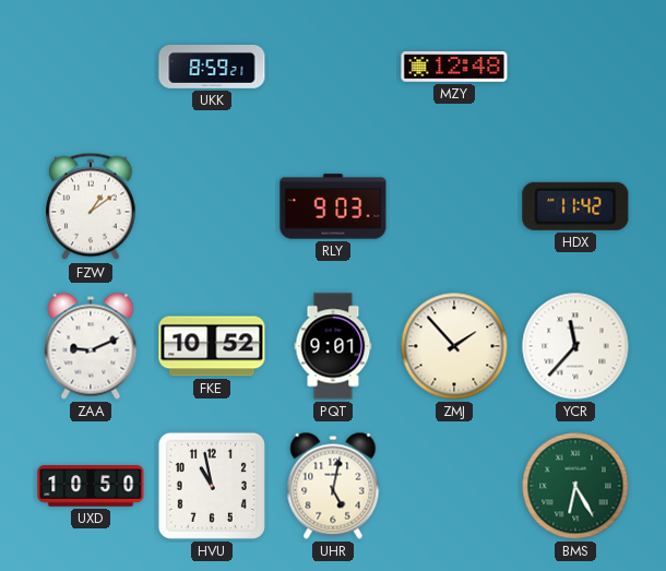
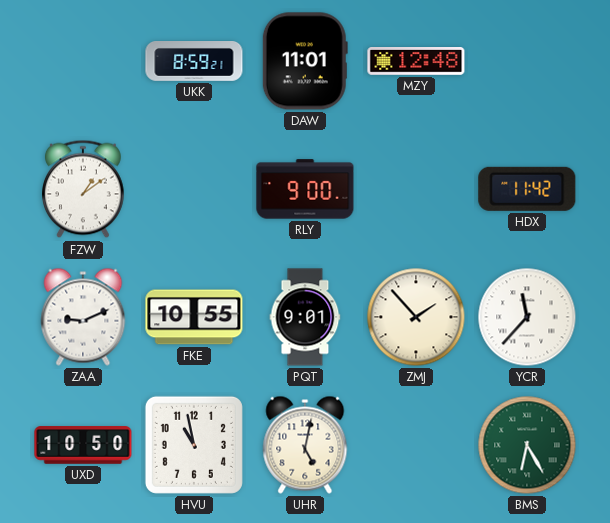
DAW: none -> 11:01 (305, 61)
RLY: 9:03 -> 9:00 (305, 189)
FKE: 10:52 -> 10:55 (194, 317)
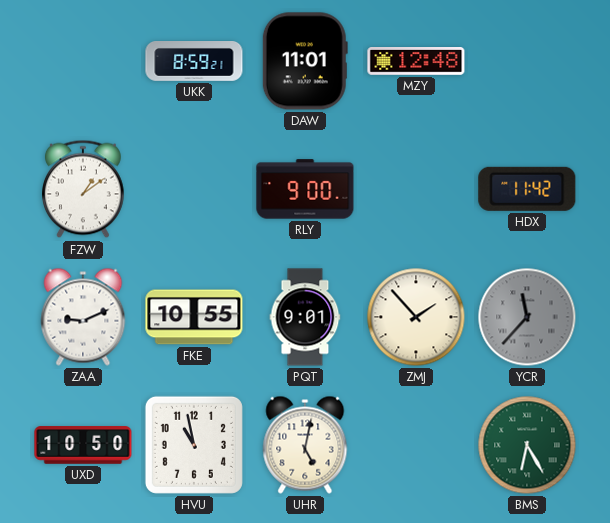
YCR dial: white -> grey (527, 317)
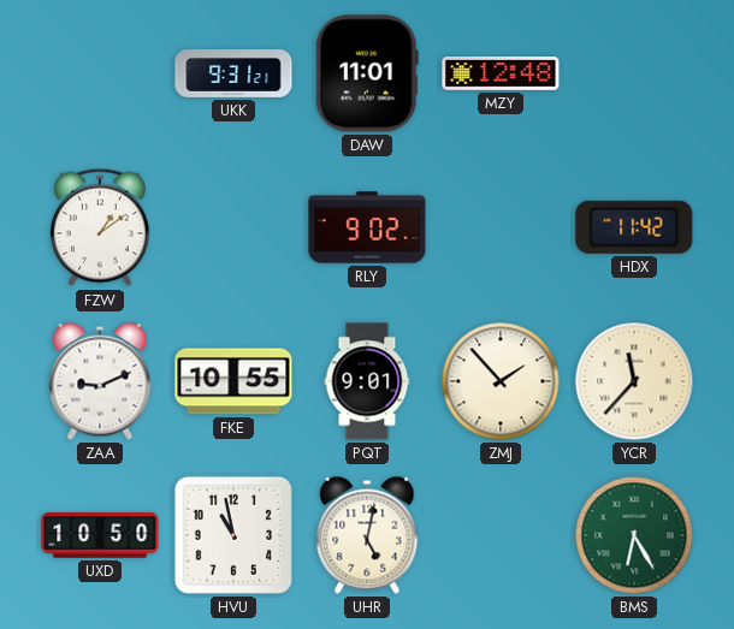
UKK: 8:59 -> 9:31 (233, 75)
RLY: 9:00 -> 9:02 (367, 227)
YCR dial: grey -> cream (634, 381)
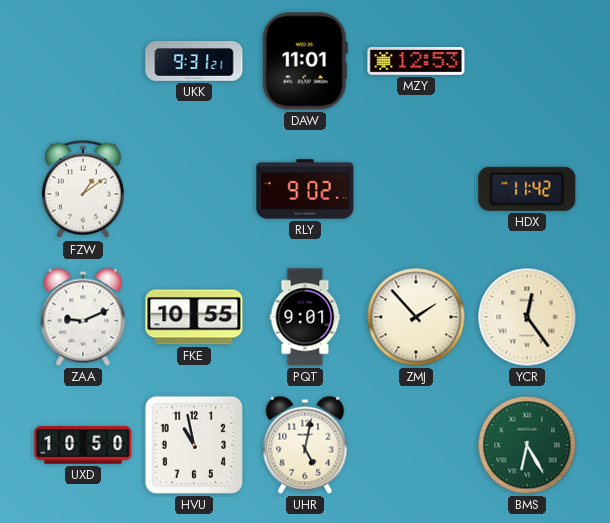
MZY: 12:48 -> 12:53 (416, 62)
YCR: 11:37 -> 12:24 (527, 317)
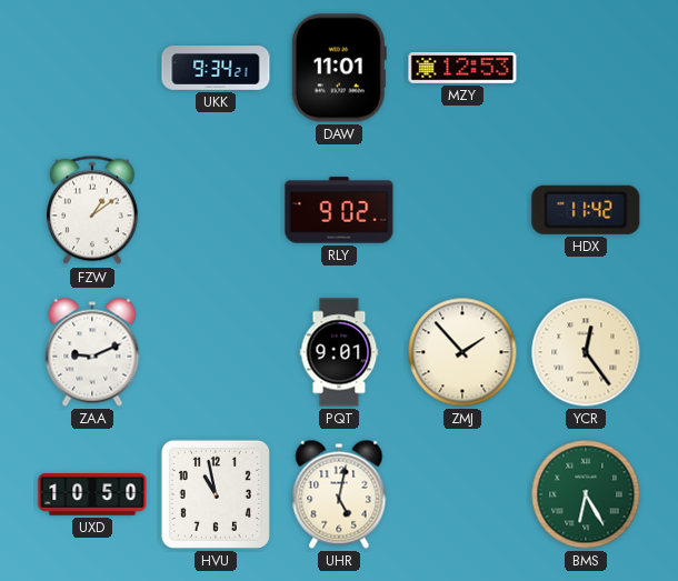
UKK: 9:31 -> 9:34 (216, 69)
FKE: 10:55 -> none (194, 317)
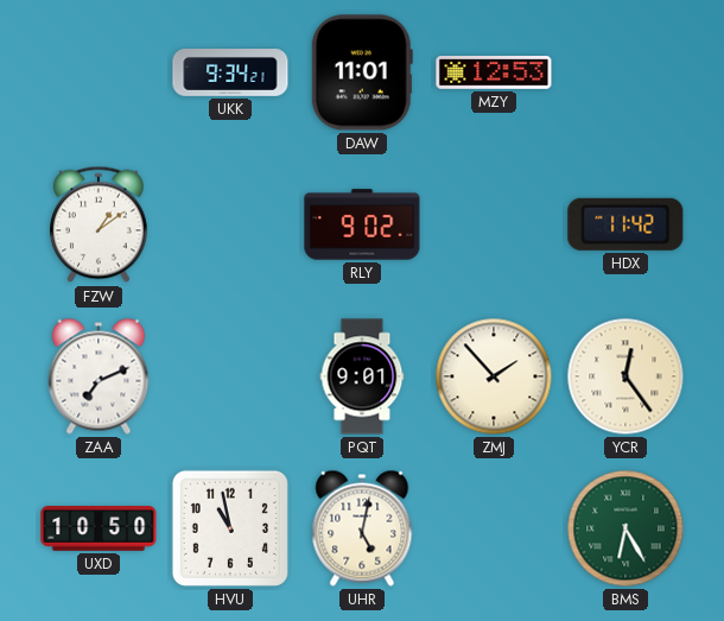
ZAA: 9:11 -> 7:11 (99, 376)
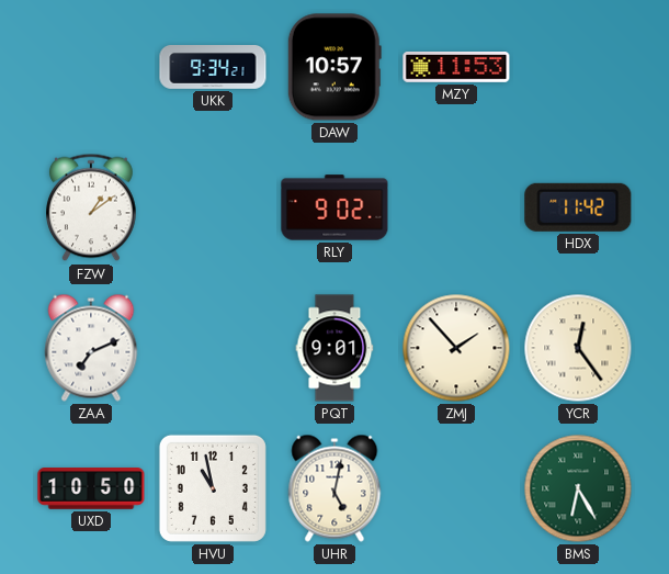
DAW: 11:01 -> 10:57 (334, 67)
MZY: 12:53 -> 11:53 (456, 68)
